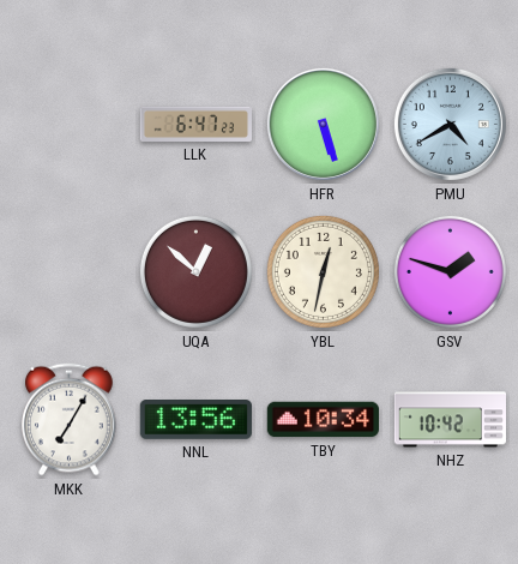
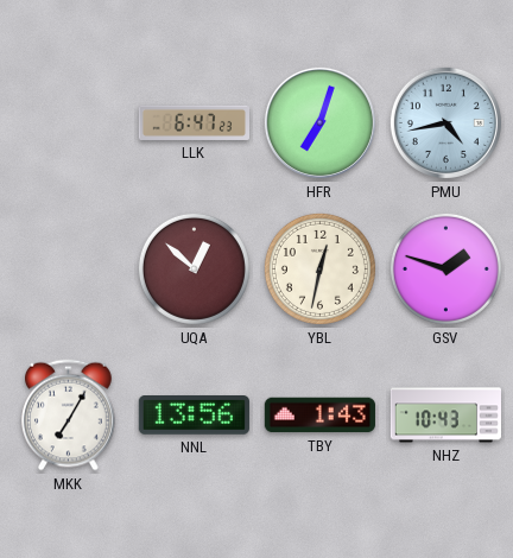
HFR: 5:27 -> 7:03 (319, 122)
PMU: 4:40 -> 4:43 (445, 122)
TBY: 10:34 -> 1:43 (319, 416)
NHZ: 10:42 -> 10:43 (446, 416)
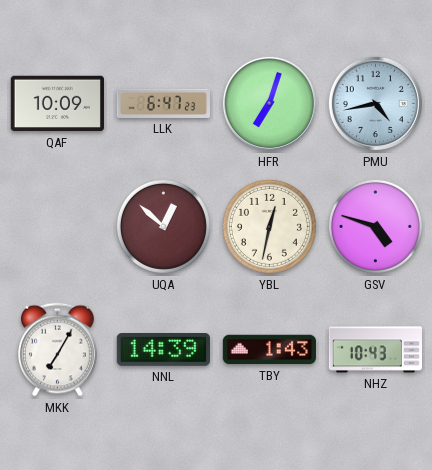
QAF: none -> 10:09 (57, 104)
GSV: 1:48 -> 4:48 (375, 226)
NNL: 13:56 -> 14:39 (163, 350)
